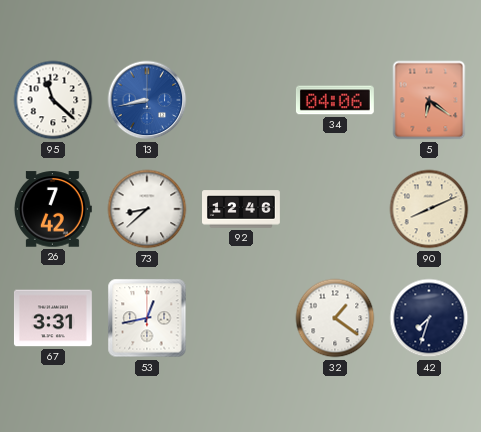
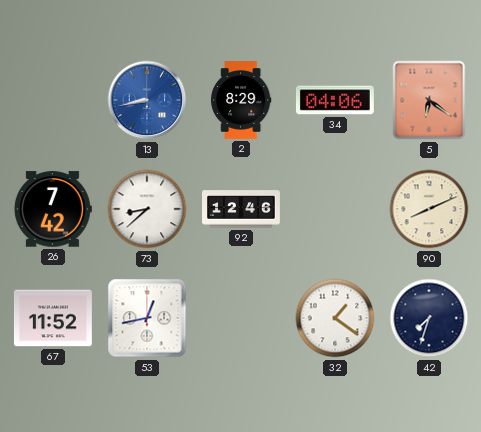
95: 11:22 -> none (53, 100)
2: none -> 8:29 (241, 101)
67: 3:31 -> 11:52 (53, 318)
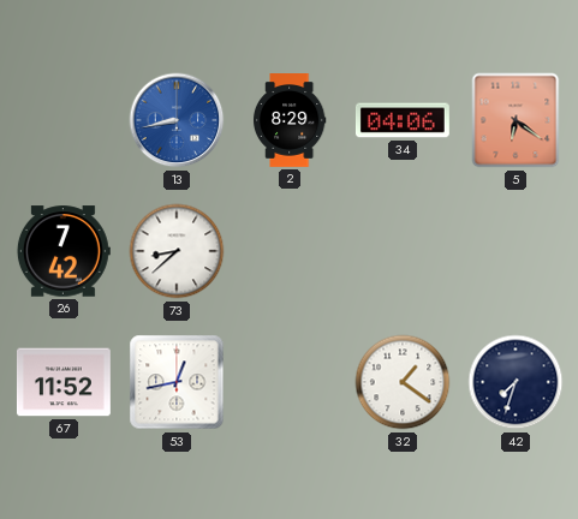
92: 12:46 -> none (242, 209)
90: 8:11 -> none (429, 209)
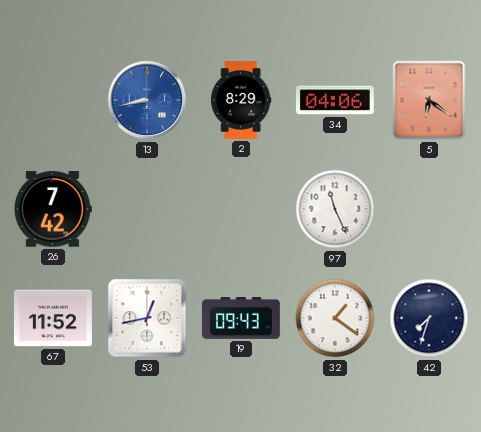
73: 8:38 -> none (177, 251)
97: none -> 11:26 (335, 209)
19: none -> 09:43 (241, 318)
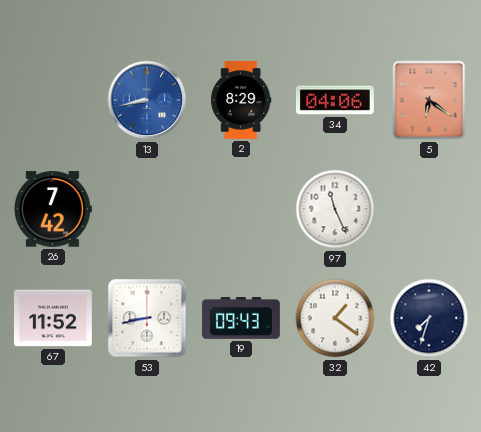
53: 12:43 -> 8:43 (147, 318)
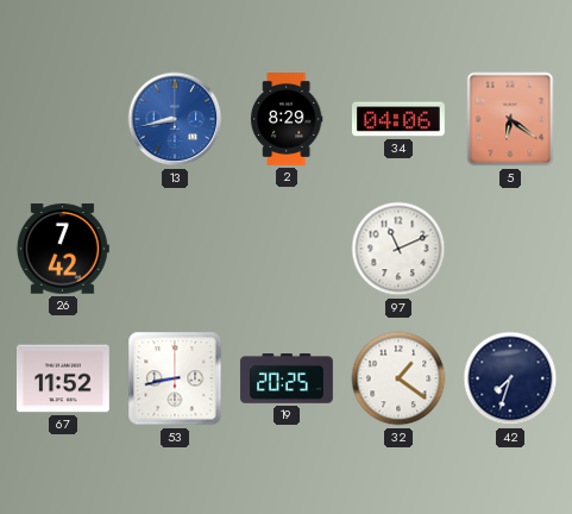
97: 11:26 -> 11:11 (398, 249)
19: 09:43 -> 20:25 (287, 378)
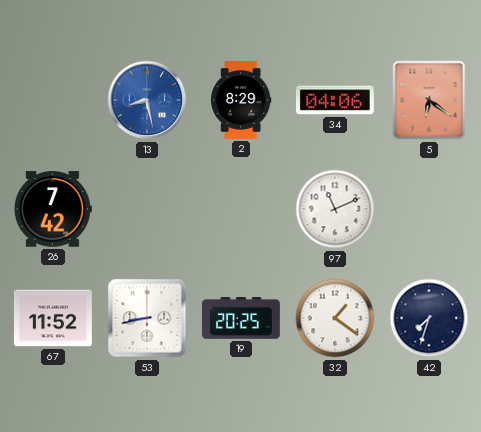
13: 8:43 -> 8:28 (147, 100)
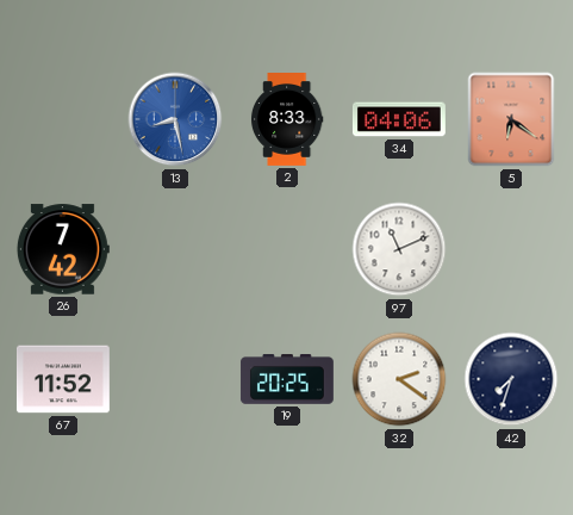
2: 8:29 -> 8:33 (287, 120)
53: 8:43 -> none (147, 318)
32: 1:21 -> 2:21 (399, 379)
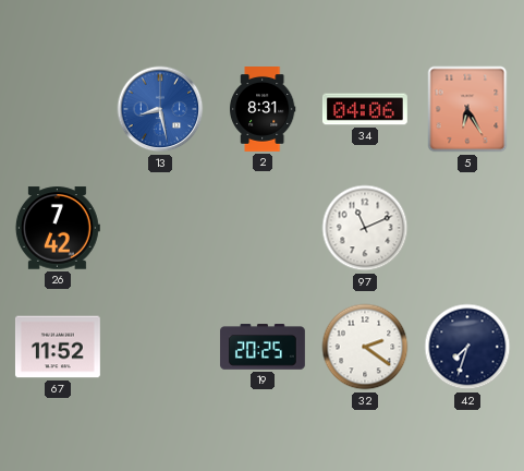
2: 8:33 -> 8:31 (263, 110)
5: 6:21 -> 6:25 (467, 109)
